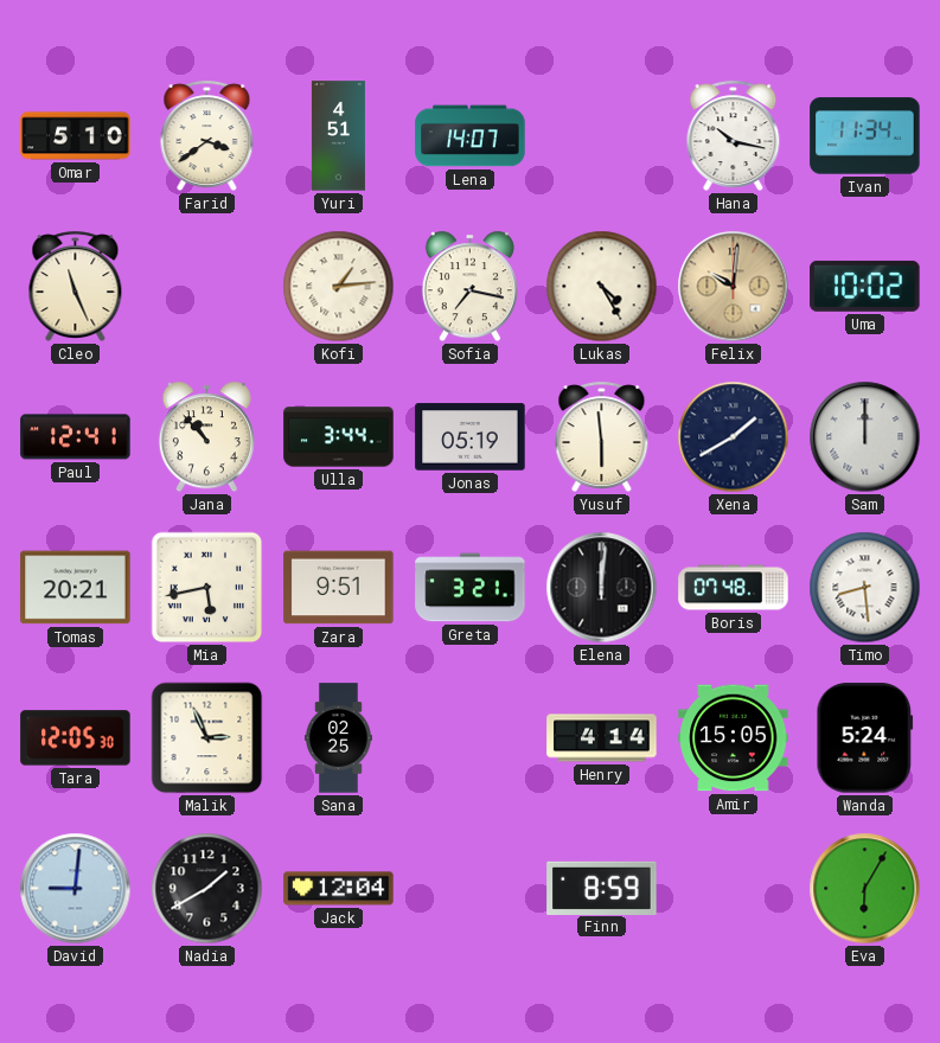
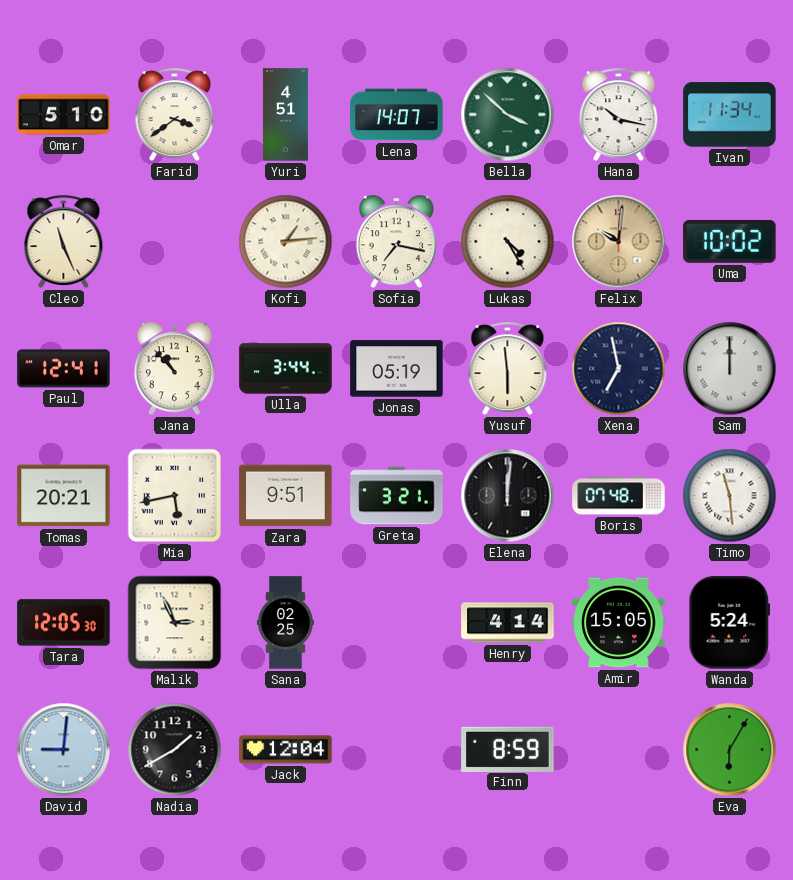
Bella: none -> 3:52 (508, 115)
Xena: 1:40 -> 6:58 (619, 369)
Timo: 8:29 -> 11:29 (730, 496)
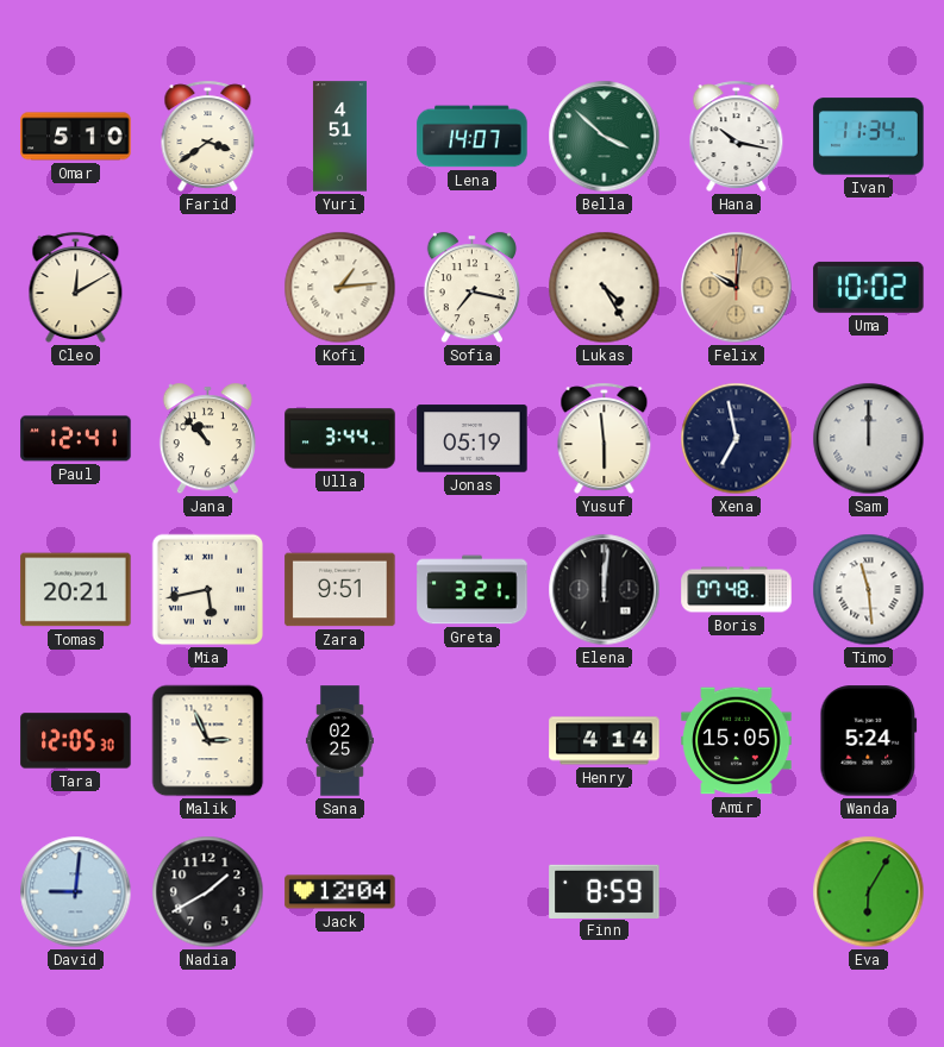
Cleo: 11:26 -> 12:10 (76, 288)
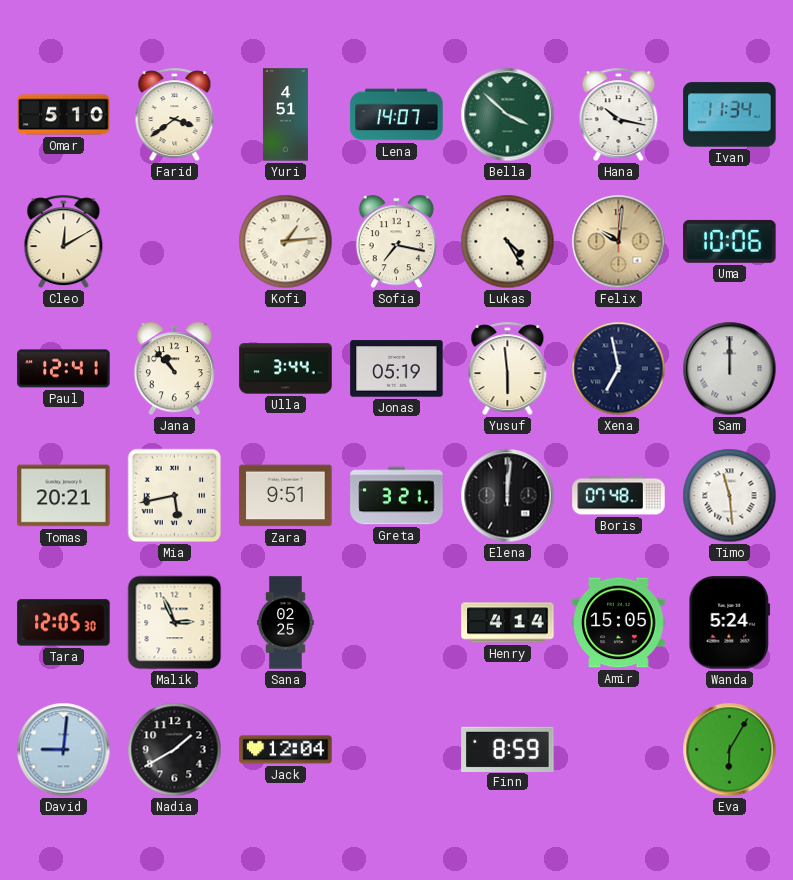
Uma: 10:02 -> 10:06 (730, 241)
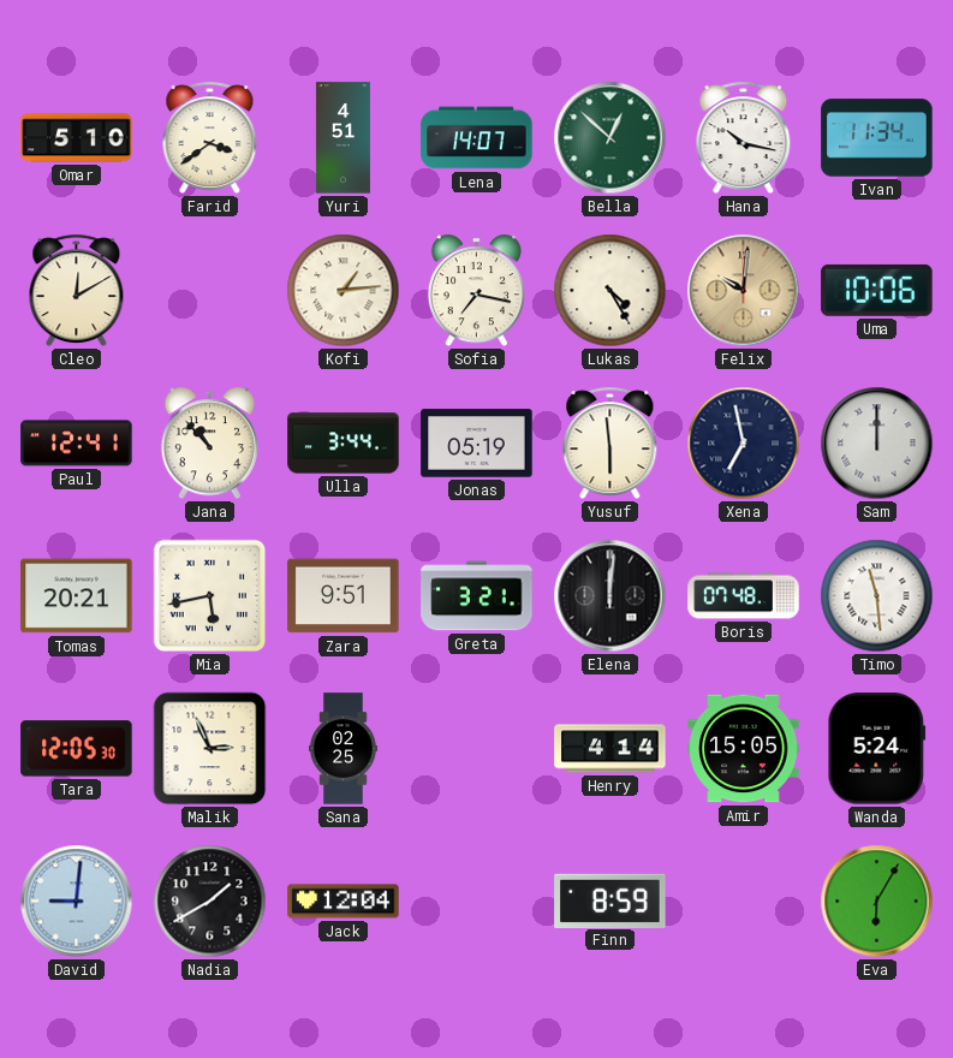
Bella: 3:52 -> 12:52 (610, 138)
